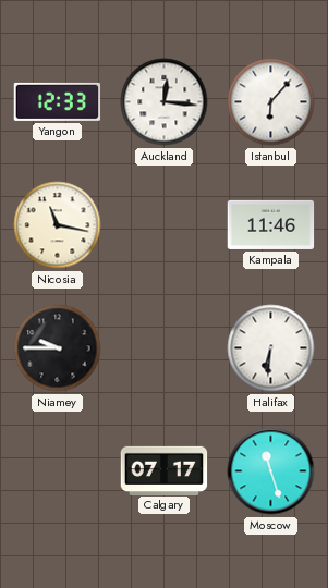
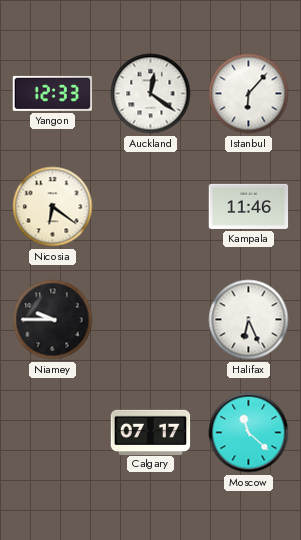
Auckland: 12:16 -> 12:21 (151, 94)
Nicosia: 11:17 -> 6:21 (53, 207)
Halifax: 6:31 -> 6:26 (249, 320)
Moscow: 11:27 -> 11:22 (249, 433)
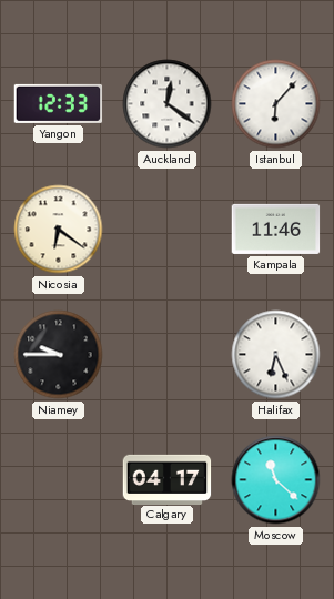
Calgary: 07:17 -> 04:17 (168, 479)
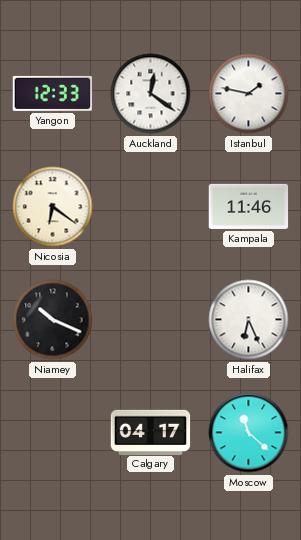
Istanbul: 6:07 -> 1:47 (249, 94)
Niamey: 9:45 -> 10:19 (53, 320)
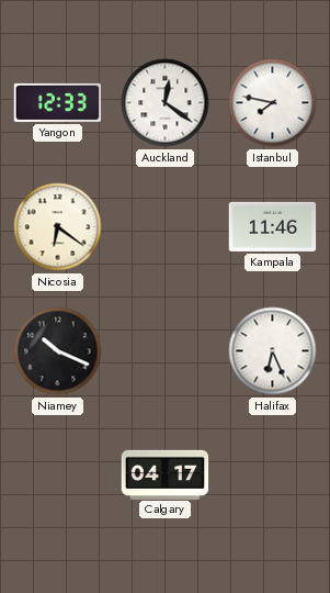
Istanbul: 1:47 -> 7:47 (273, 103)
Moscow: 11:22 -> none (249, 433)
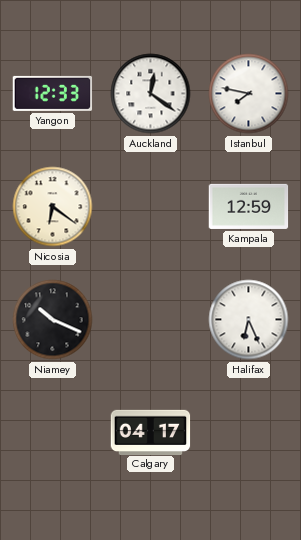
Kampala: 11:46 -> 12:59 (249, 206)
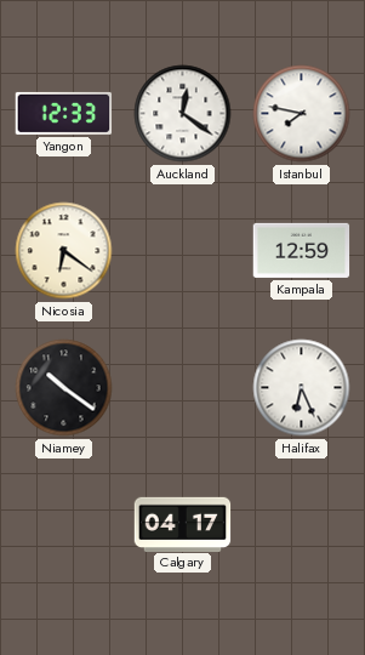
Niamey: 10:19 -> 10:21 (64, 388)
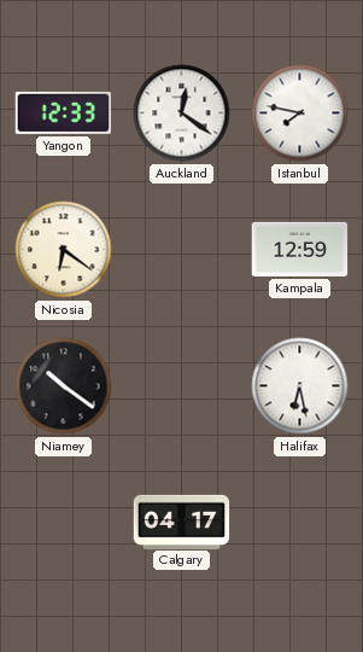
Halifax: 6:26 -> 6:28 (300, 386)
